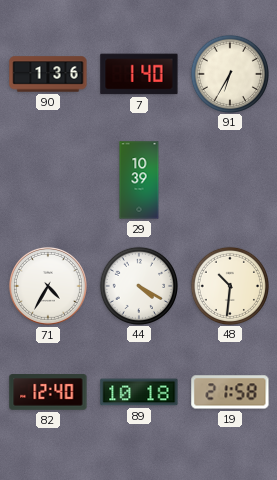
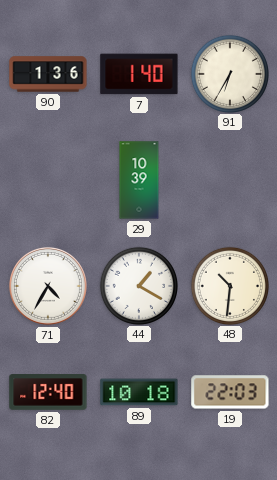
44: 4:20 -> 1:20 (138, 285)
19: 21:58 -> 22:03 (230, 392)
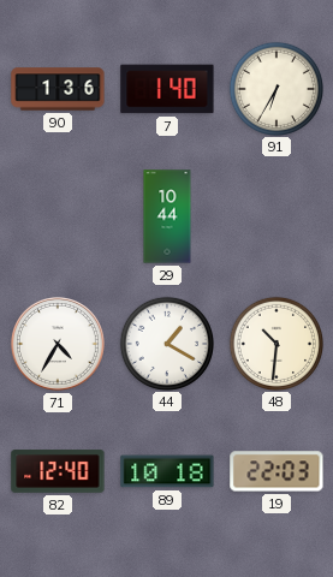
29: 10:39 -> 10:44 (167, 216)
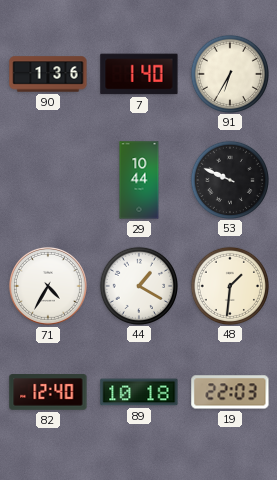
53: none -> 9:49 (229, 179)
48: 10:31 -> 1:31 (229, 285)
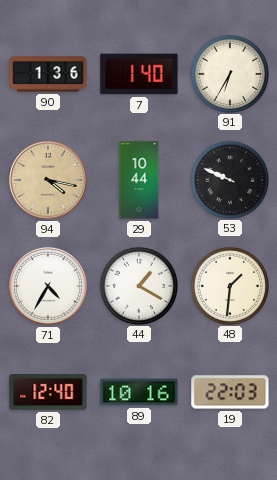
94: none -> 4:17 (48, 180)
89: 10:18 -> 10:16 (139, 392)
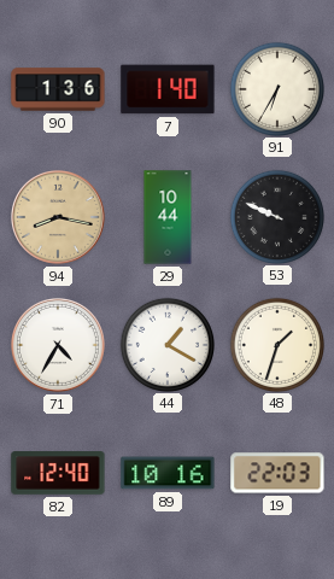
94: 4:17 -> 8:17 (58, 217)
48: 1:31 -> 1:33 (276, 344)
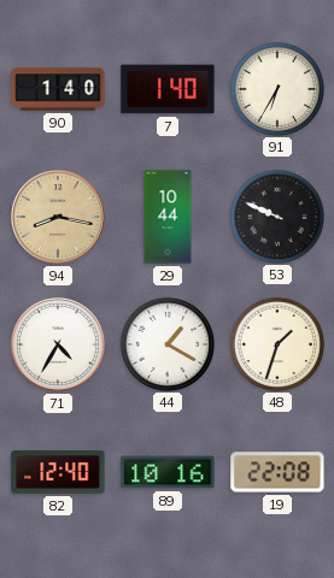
90: 1:36 -> 1:40 (58, 89)
19: 22:03 -> 22:08 (277, 472)
